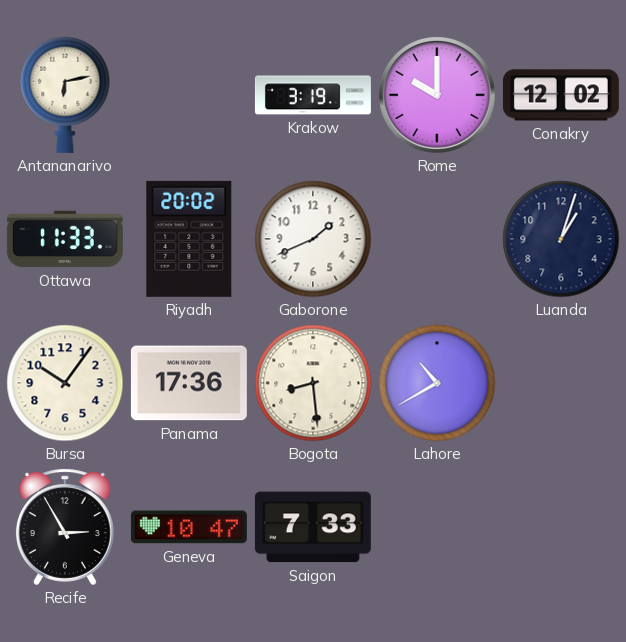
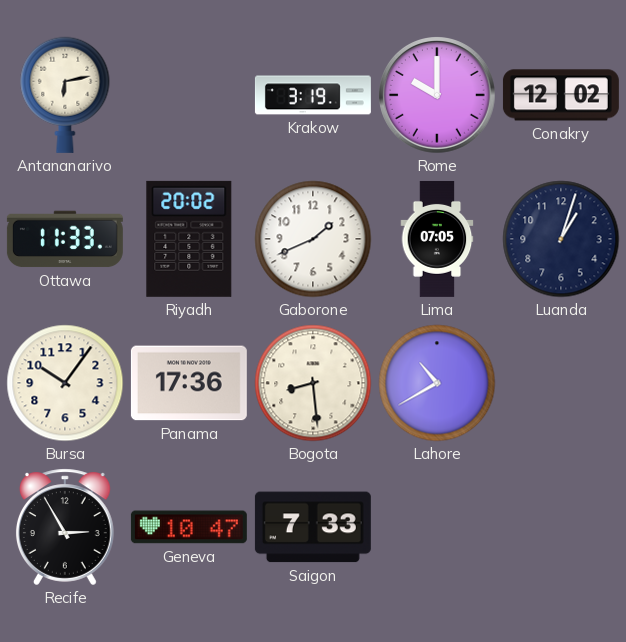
Lima: none -> 07:05 (437, 239)
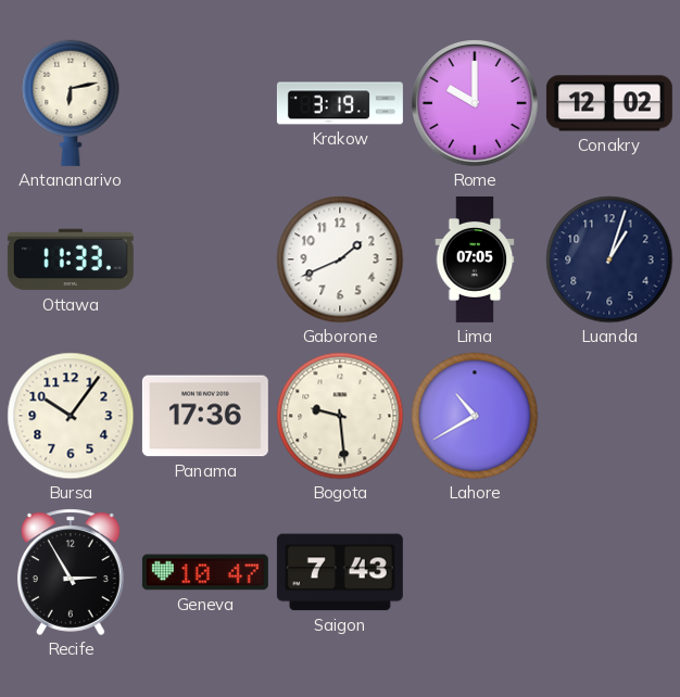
Riyadh: 20:02 -> none (189, 239)
Bogota: 8:29 -> 9:29 (340, 416)
Saigon: 7:33 -> 7:43 (340, 572)
